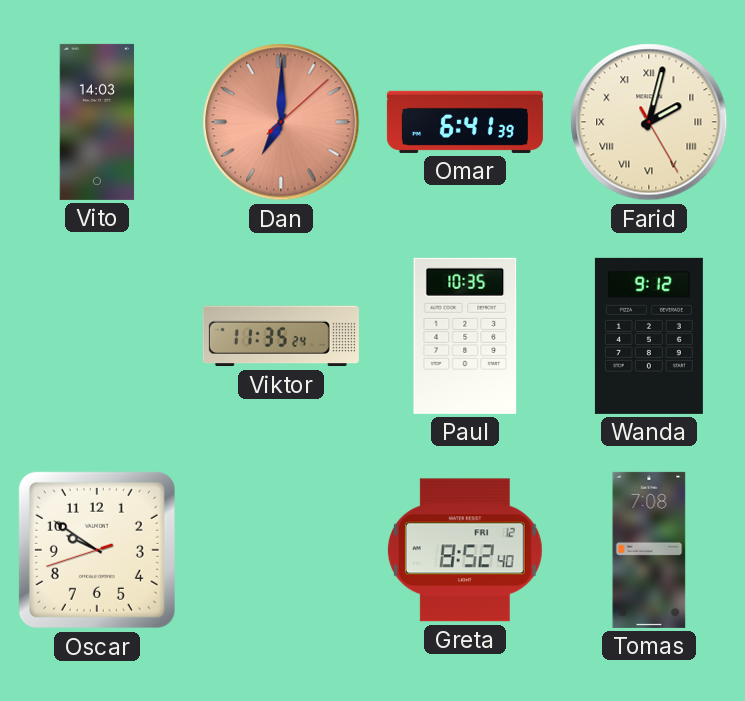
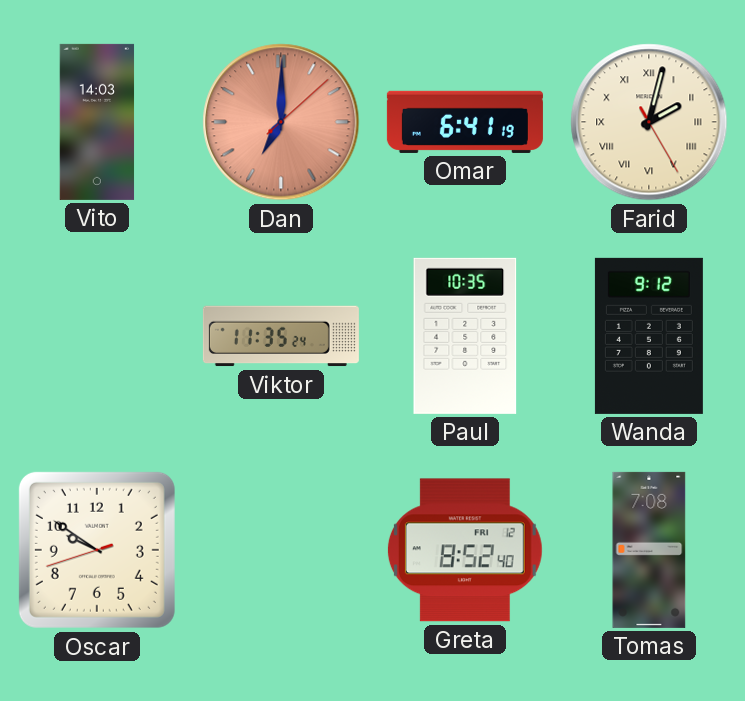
Omar: 6:41:39 -> 6:41:19 (465, 122)
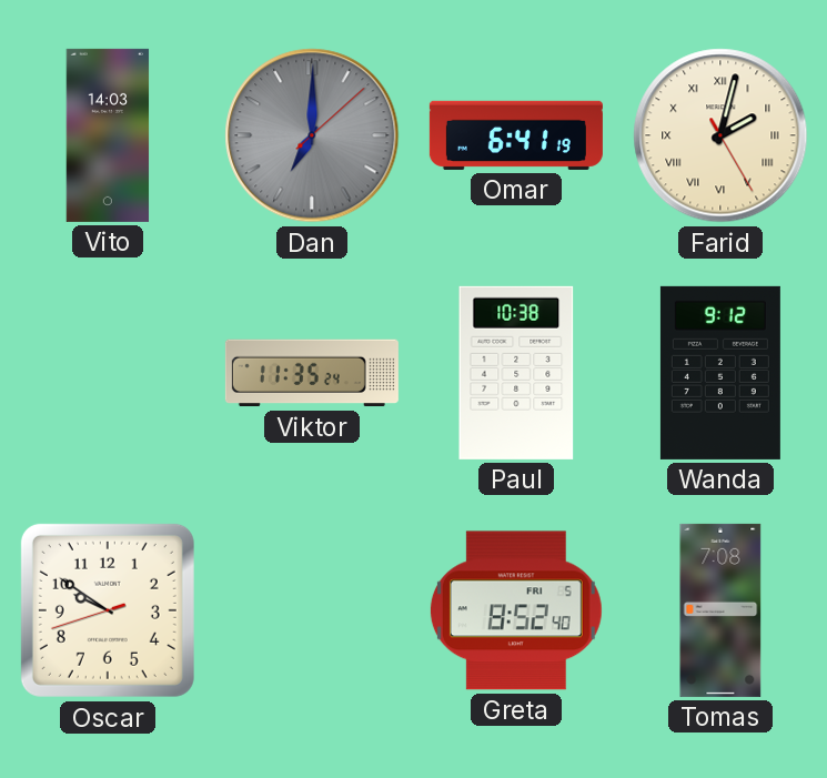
Dan dial: salmon -> grey (312, 135)
Paul: 10:35 -> 10:38 (516, 373)
Greta date: FRI 12 -> FRI 5 (516, 610)
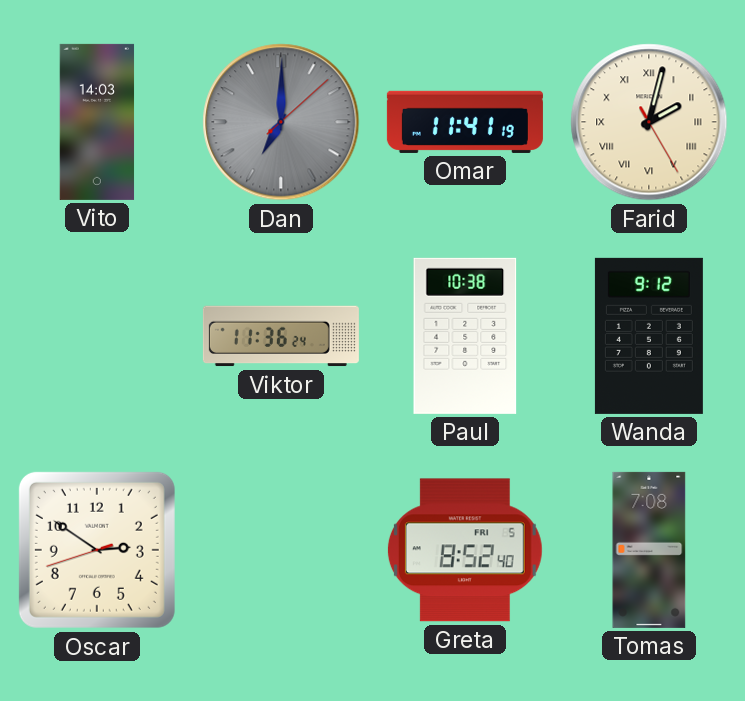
Omar: 6:41 -> 11:41 (465, 122)
Viktor: 11:35 -> 11:36 (281, 336)
Oscar: 9:50 -> 2:50 (97, 550)
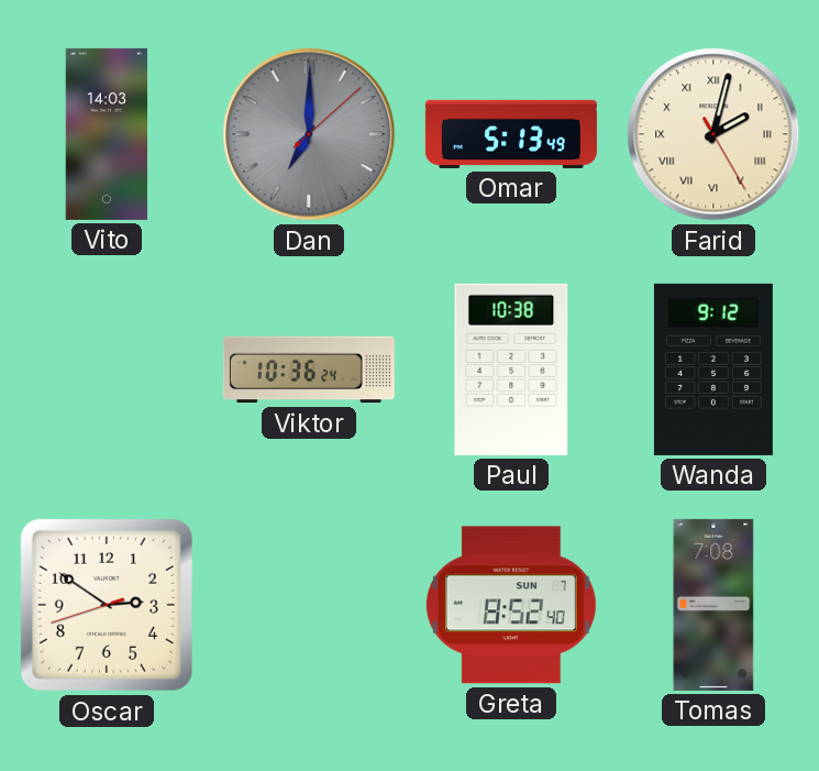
Omar: 11:41 -> 5:13 (511, 134)
Viktor: 11:36 -> 10:36 (309, 370)
Greta date: FRI 5 -> SUN 7 (511, 605)
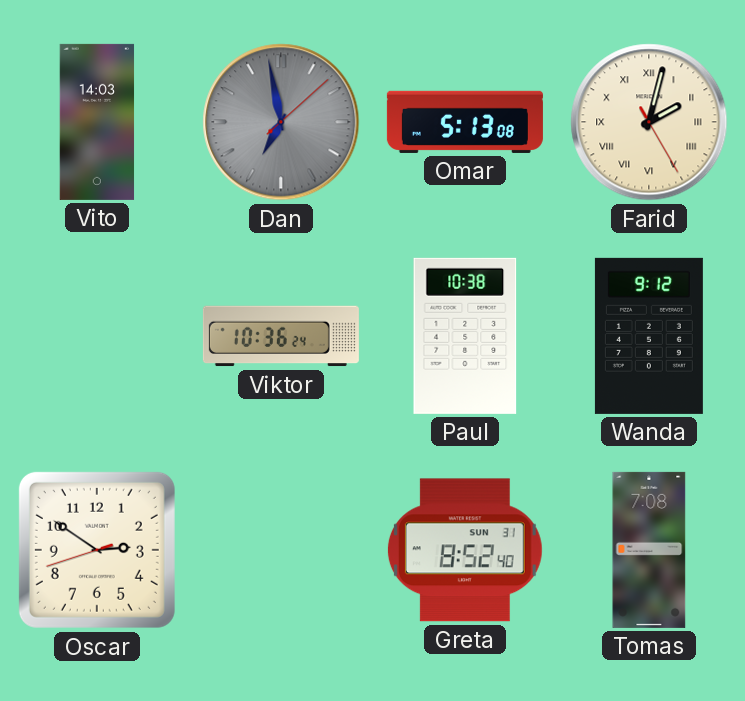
Dan: 7:00 -> 6:58 (281, 122)
Omar: 5:13:49 -> 5:13:08 (465, 122)
Greta date: SUN 7 -> SUN 31 (465, 550)
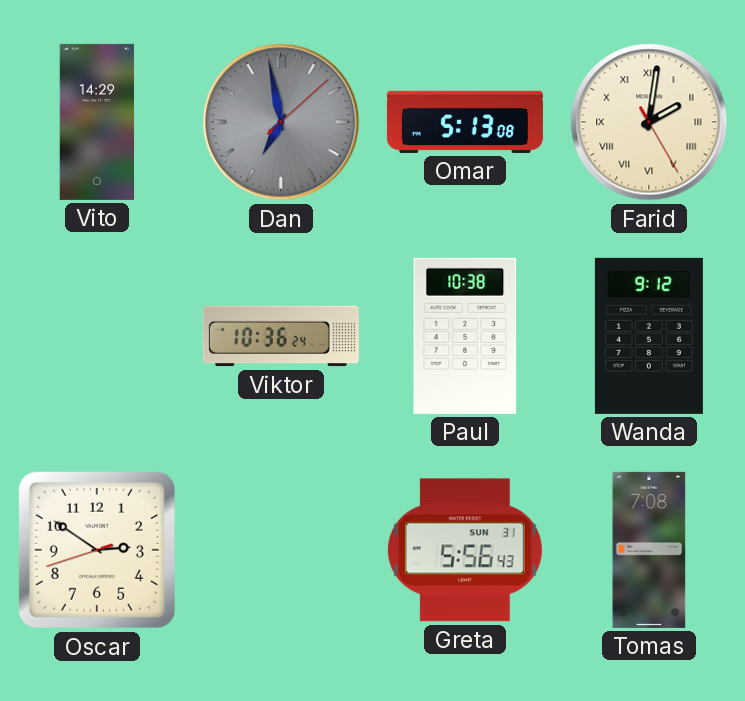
Vito: 14:03 -> 14:29 (97, 122)
Farid: 2:02 -> 2:01 (649, 122)
Greta: 8:52 -> 5:56 (465, 550)
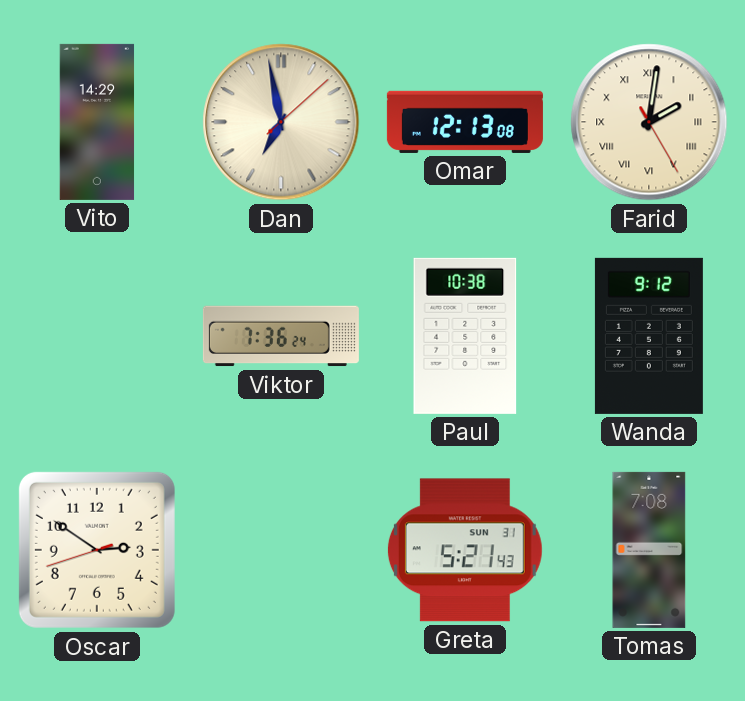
Dan dial: grey -> cream (281, 122)
Omar: 5:13 -> 12:13 (465, 122)
Viktor: 10:36 -> 7:36 (281, 336)
Greta: 5:56 -> 5:21 (465, 550)
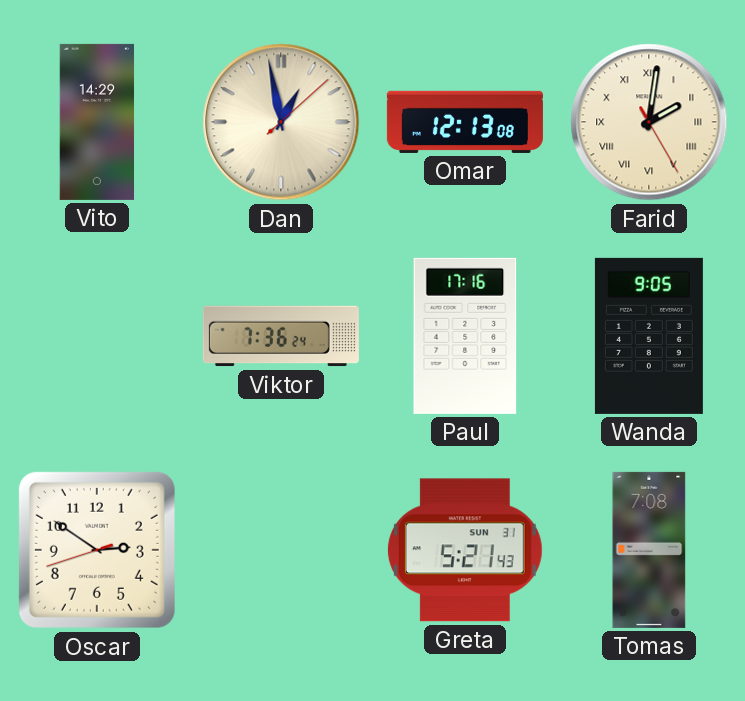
Dan: 6:58 -> 12:58 (281, 122)
Paul: 10:38 -> 17:16 (465, 336)
Wanda: 9:12 -> 9:05 (649, 336)
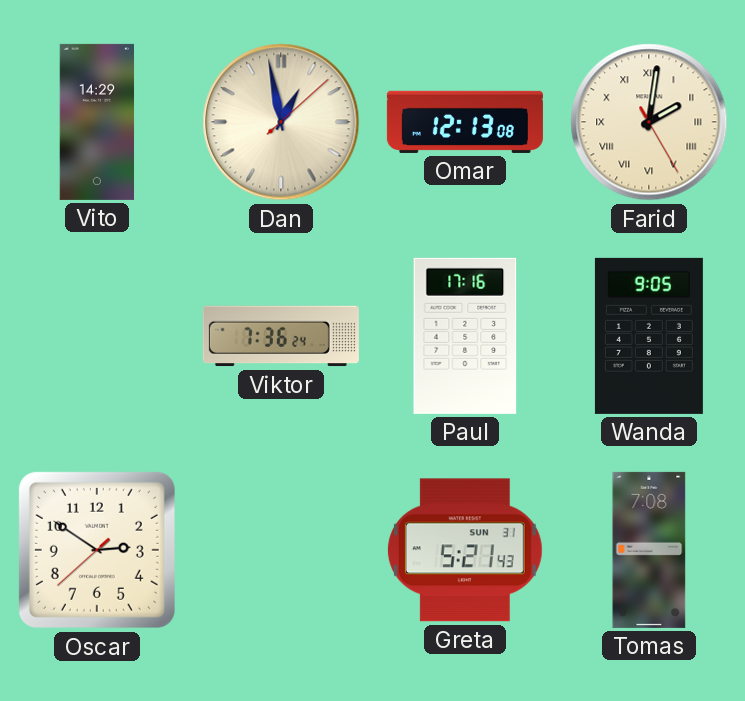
Oscar: 2:50:42 -> 2:50:38 (97, 550)
